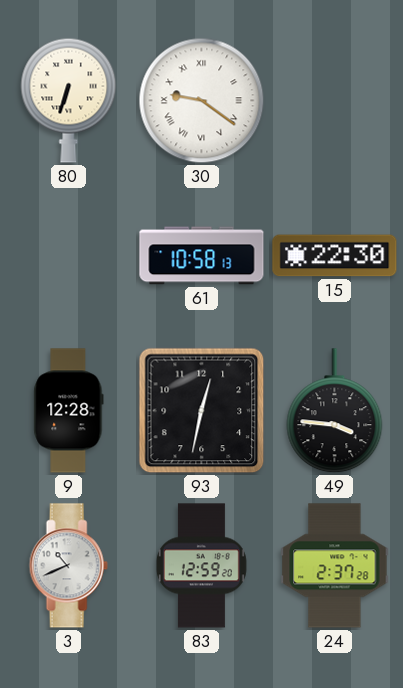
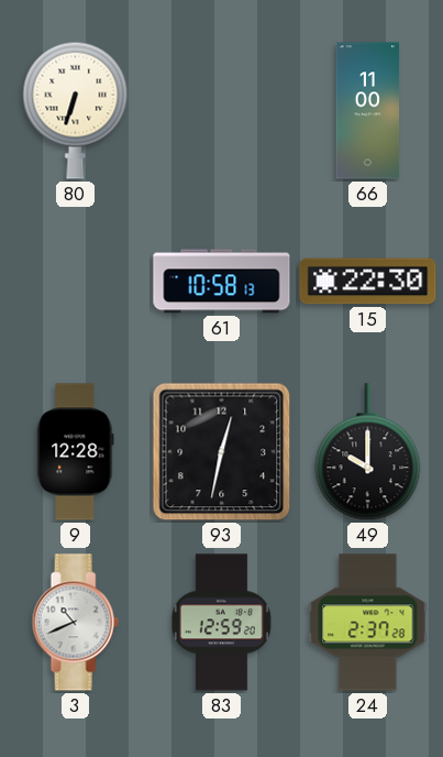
30: 9:21 -> none (202, 101)
66: none -> 11:00 (368, 111)
49: 3:46 -> 10:00 (368, 452)
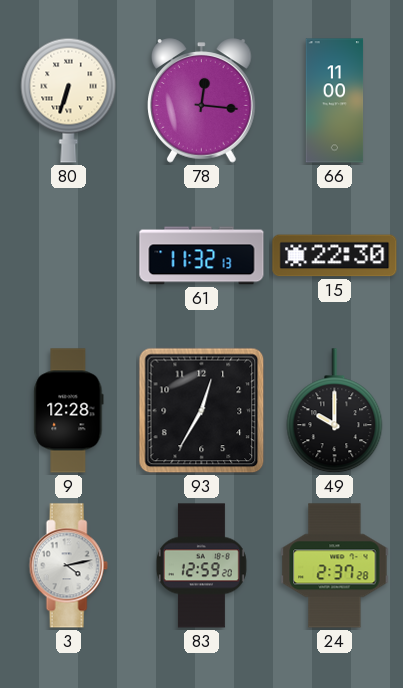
78: none -> 12:16 (202, 101)
61: 10:58 -> 11:32 (202, 256)
93: 12:32 -> 12:35 (202, 411)
3: 10:41 -> 4:13 (68, 566)
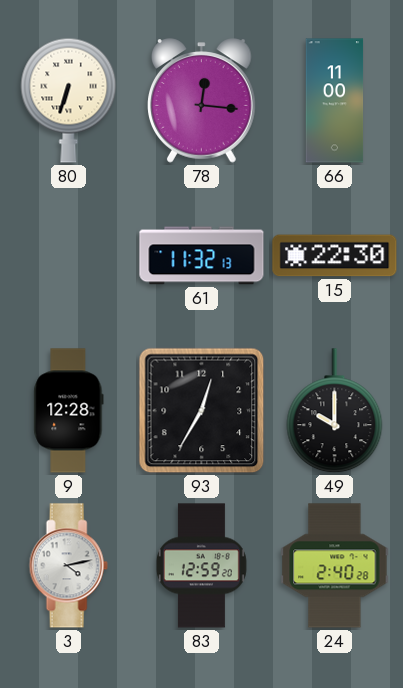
24: 2:37 -> 2:40 (335, 566)
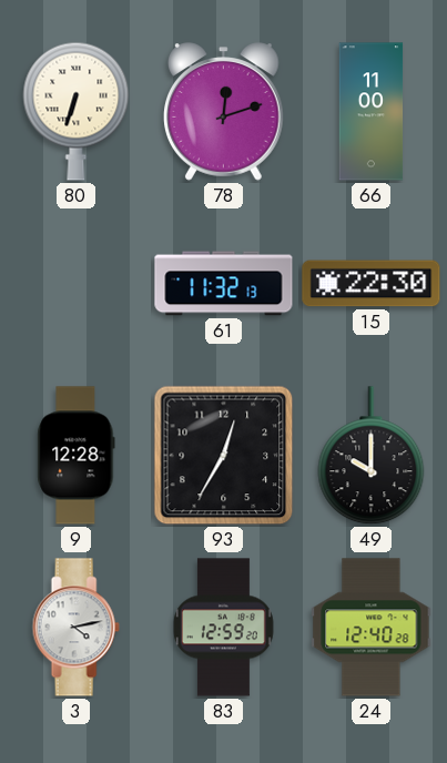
78: 12:16 -> 12:12 (224, 112)
24: 2:40 -> 12:40 (372, 628)
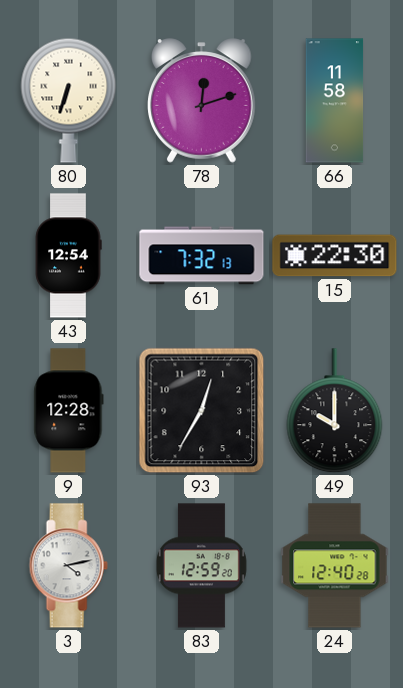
66: 11:00 -> 11:58 (335, 101)
43: none -> 12:54 (68, 256)
61: 11:32 -> 7:32 (202, 256)
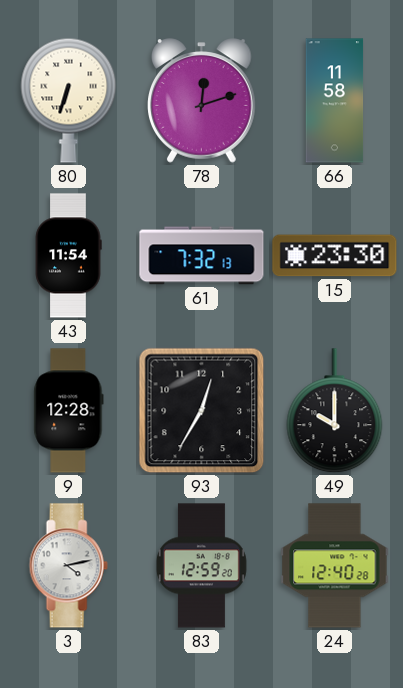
43: 12:54 -> 11:54 (68, 256)
15: 22:30 -> 23:30 (335, 256)
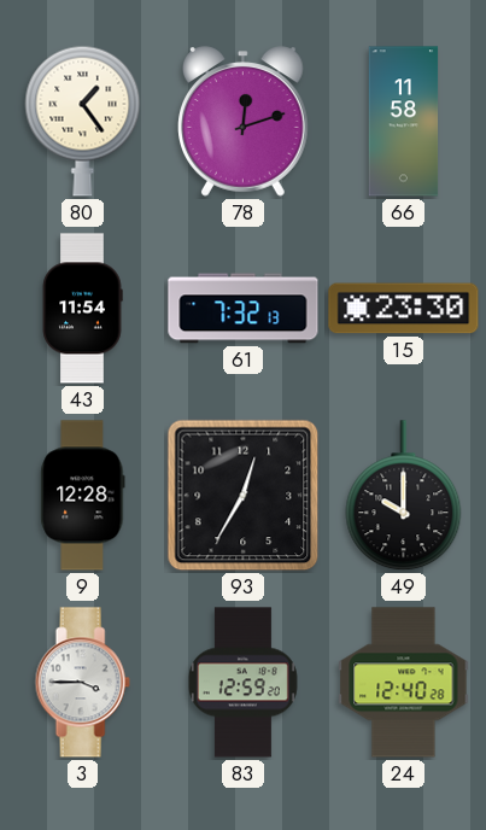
80: 6:33 -> 1:24 (83, 121)
3: 4:13 -> 3:45 (82, 683)
